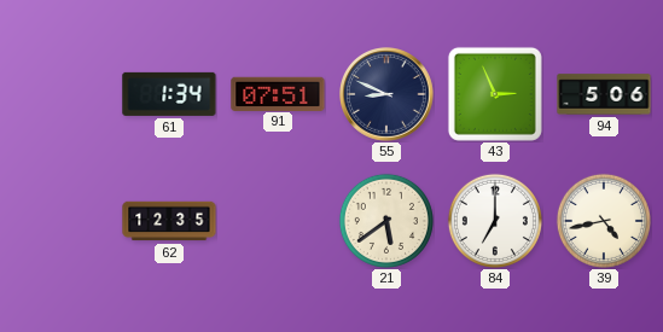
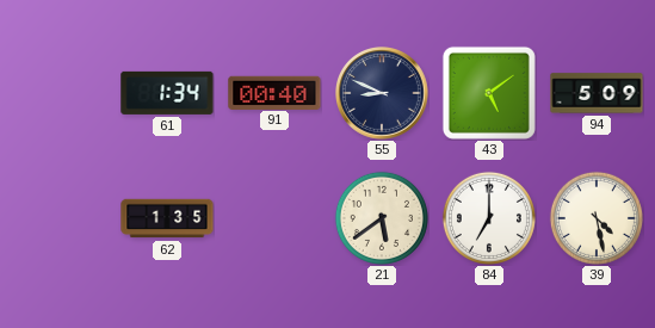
91: 07:51 -> 00:40 (274, 92)
43: 2:56 -> 5:09 (489, 93)
94: 5:06 -> 5:09 (597, 93)
62: 12:35 -> 1:35 (167, 218)
39: 4:43 -> 4:28 (597, 218)
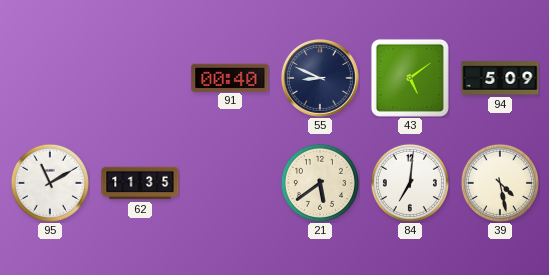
61: 1:34 -> none (167, 93)
95: none -> 11:10 (50, 183)
62: 1:35 -> 11:35 (140, 183)
84: 7:00 -> 7:01 (410, 183)
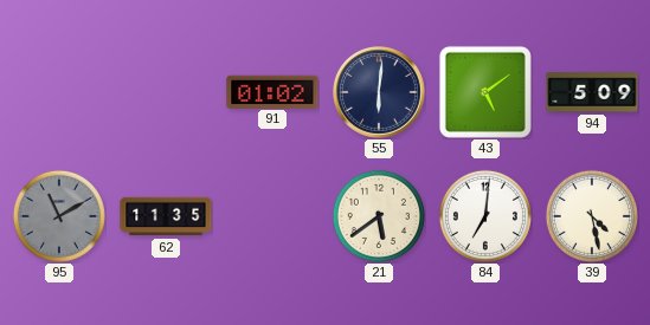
91: 00:40 -> 01:02 (272, 91)
55: 8:49 -> 6:01 (380, 93)
95 dial: white -> grey (59, 216)
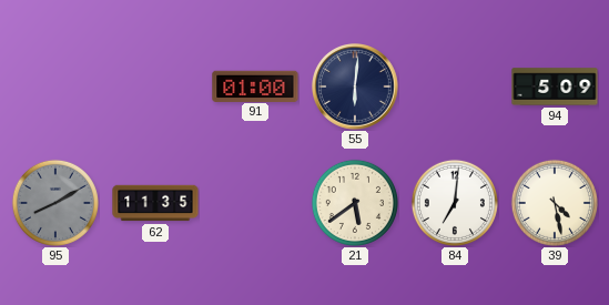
91: 01:02 -> 01:00 (255, 85)
43: 5:09 -> none (485, 92)
95: 11:10 -> 8:10 (55, 203)
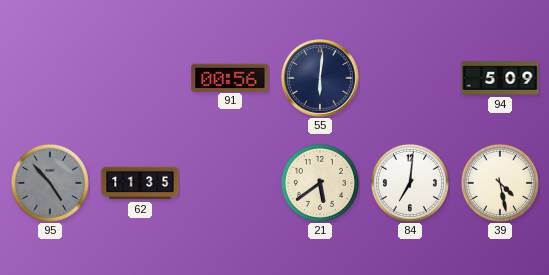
91: 01:00 -> 00:56 (230, 77)
95: 8:10 -> 4:53 (50, 183)
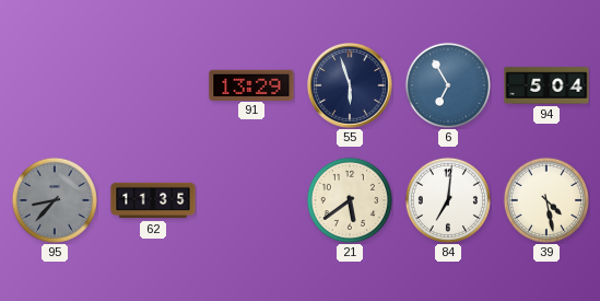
91: 00:56 -> 13:29 (251, 84)
55: 6:01 -> 5:57 (351, 86)
6: none -> 6:55 (448, 85)
94: 5:09 -> 5:04 (546, 85)
95: 4:53 -> 8:37 (55, 200)
